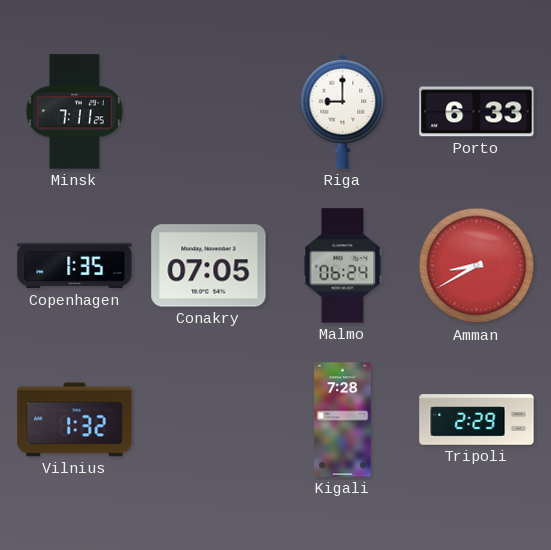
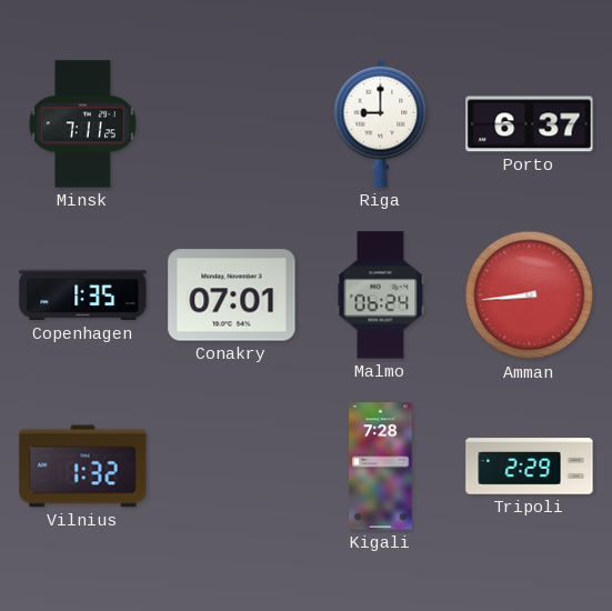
Porto: 6:33 -> 6:37 (530, 124)
Conakry: 07:05 -> 07:01 (232, 296)
Amman: 8:40 -> 8:44 (530, 296)
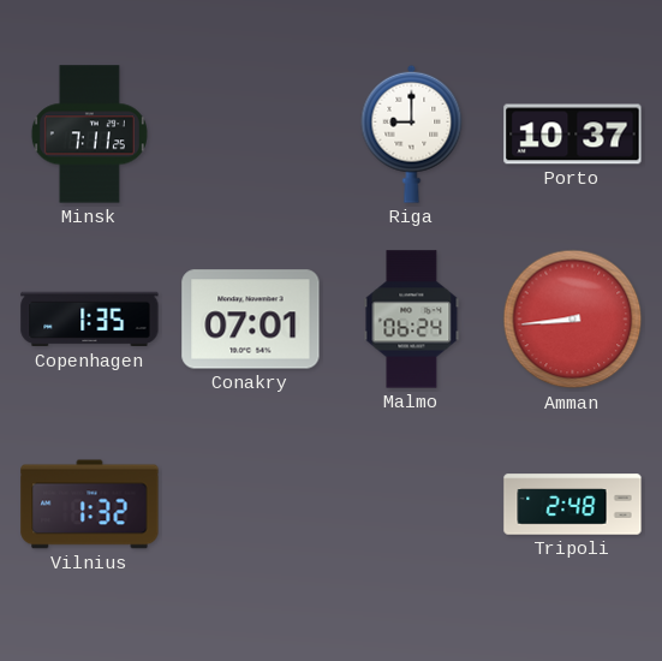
Porto: 6:37 -> 10:37 (573, 135)
Kigali: 7:28 -> none (381, 467)
Tripoli: 2:29 -> 2:48 (573, 505)
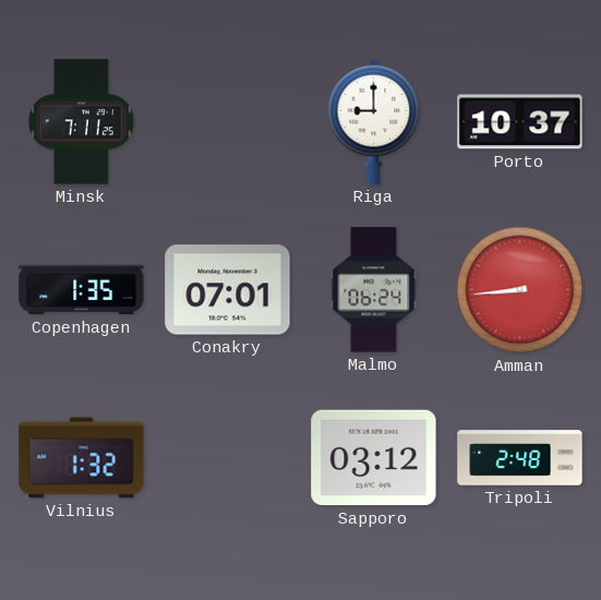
Sapporo: none -> 03:12 (374, 458)
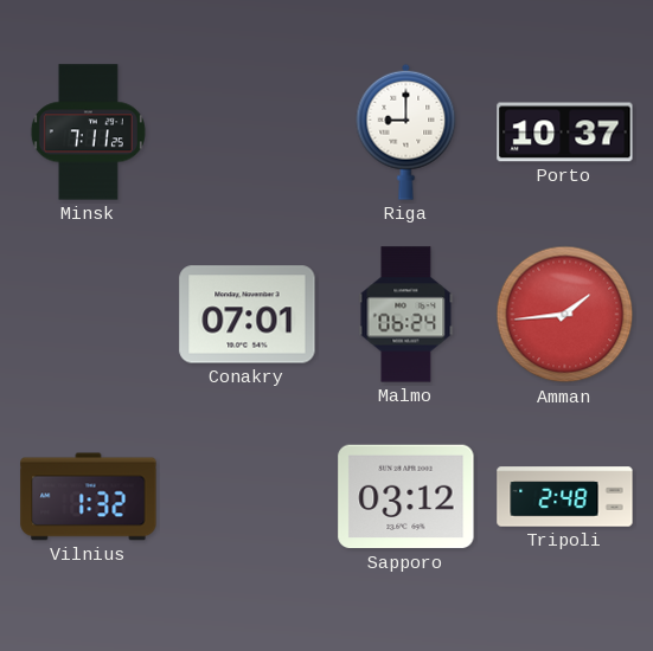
Copenhagen: 1:35 -> none (82, 290)
Amman: 8:44 -> 1:44 (565, 315)
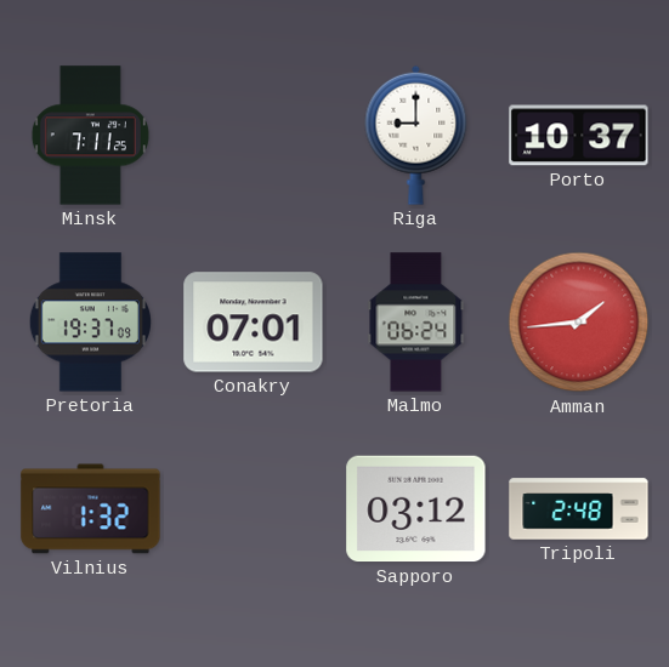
Pretoria: none -> 19:37 (90, 323)
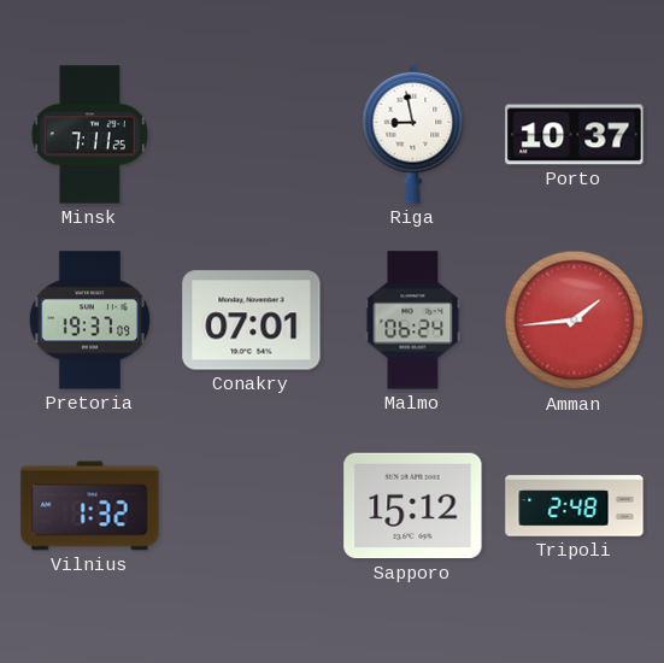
Riga: 9:00 -> 8:58 (413, 134)
Sapporo: 03:12 -> 15:12 (413, 506)
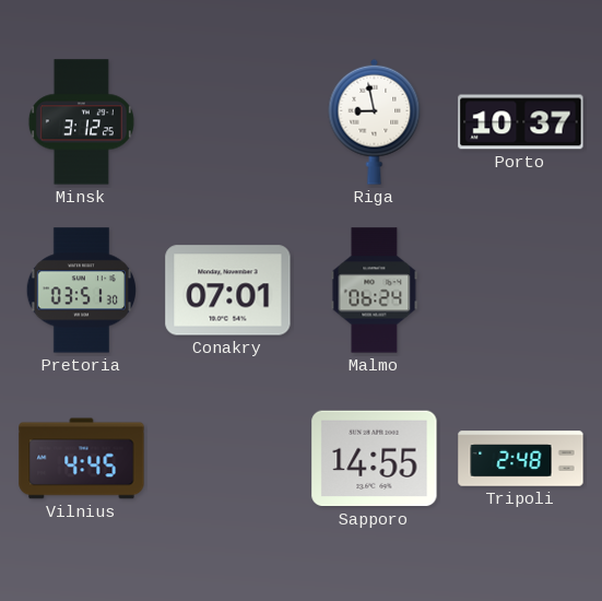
Minsk: 7:11 -> 3:12 (81, 122)
Pretoria: 19:37 -> 03:51 (81, 291)
Amman: 1:44 -> none (575, 321)
Vilnius: 1:32 -> 4:45 (82, 459)
Sapporo: 15:12 -> 14:55 (375, 459)
